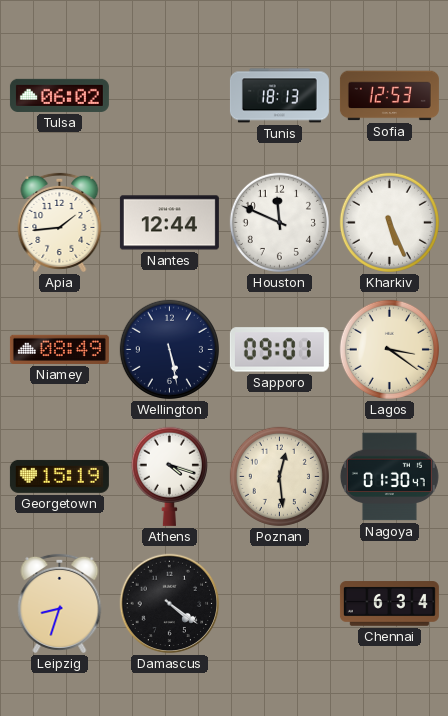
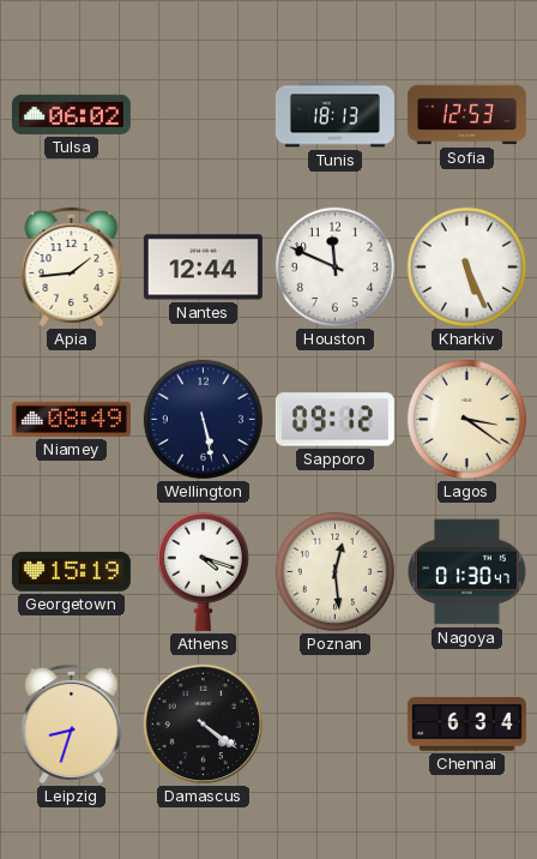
Sapporo: 09:01 -> 09:12 (334, 420)
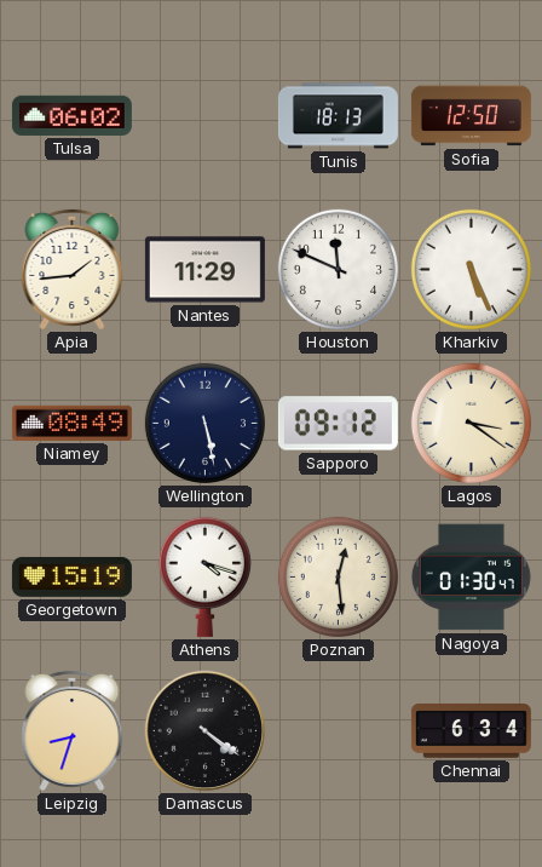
Sofia: 12:53 -> 12:50 (471, 116)
Nantes: 12:44 -> 11:29 (204, 270)
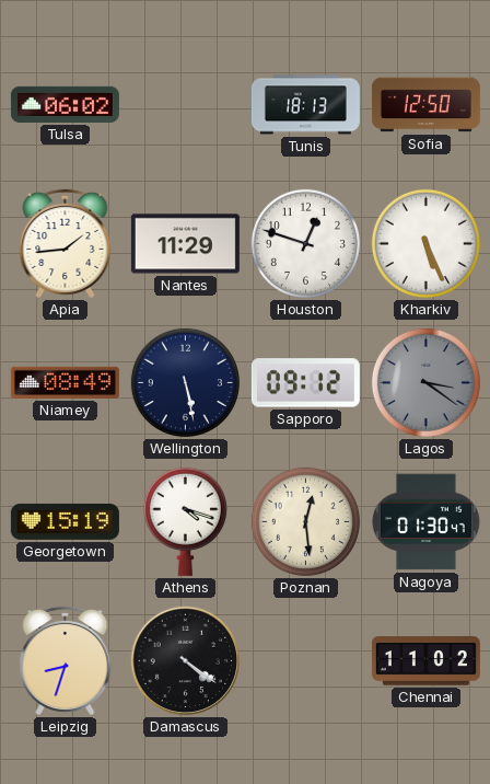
Houston: 11:49 -> 12:48 (305, 243)
Lagos dial: cream -> grey (425, 382)
Chennai: 6:34 -> 11:02 (425, 661)
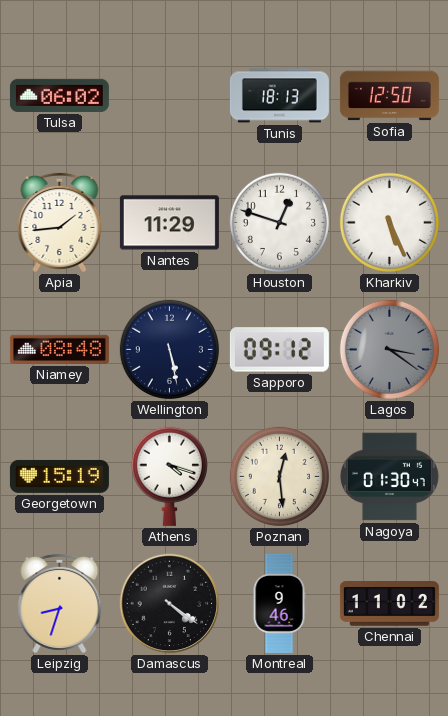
Niamey: 08:49 -> 08:48 (59, 349)
Montreal: none -> 9:46 (279, 603)
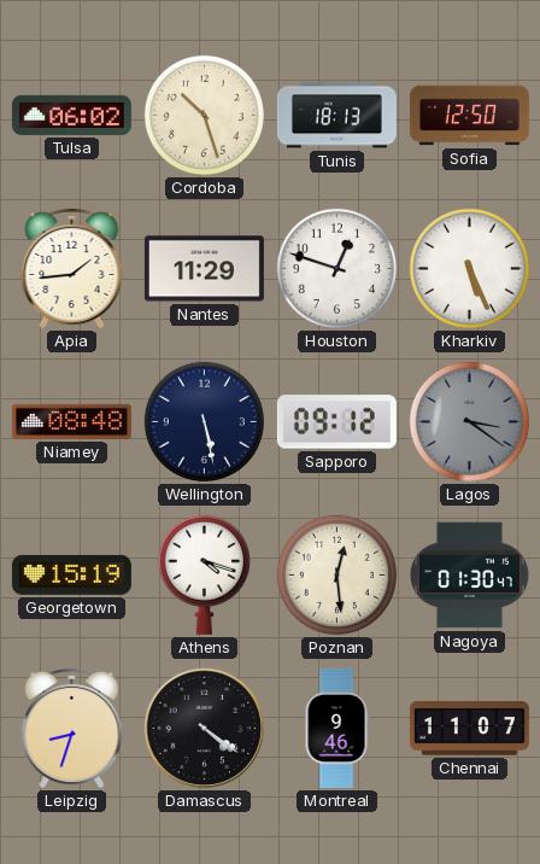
Cordoba: none -> 10:27 (204, 115)
Chennai: 11:02 -> 11:07 (469, 729)
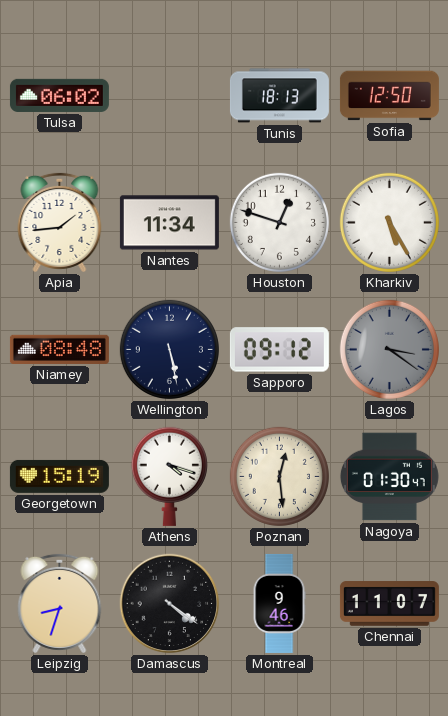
Cordoba: 10:27 -> none (204, 115)
Nantes: 11:29 -> 11:34 (169, 223)
Kharkiv: 5:26 -> 5:25 (389, 222)
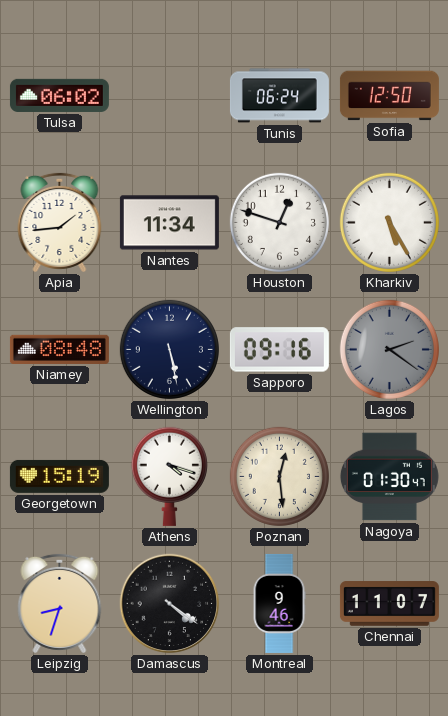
Tunis: 18:13 -> 06:24 (279, 96)
Sapporo: 09:12 -> 09:16 (279, 350)
Lagos: 3:21 -> 2:21 (389, 349)
